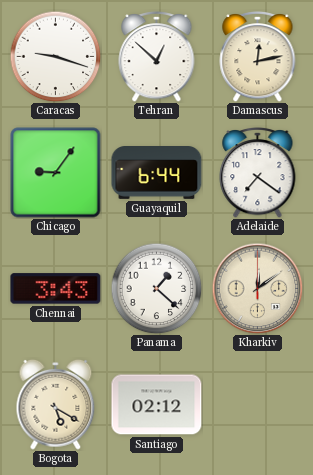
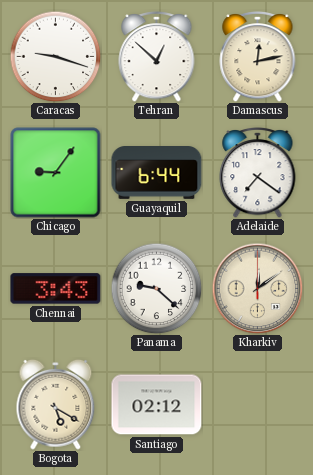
Panama: 1:22 -> 9:22 (156, 288)
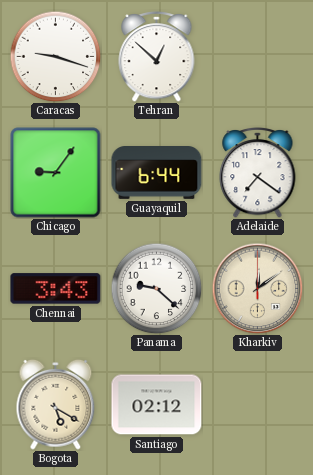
Damascus: 12:13 -> none (258, 56)
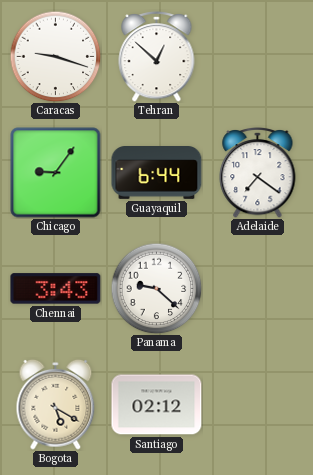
Kharkiv: 12:09 -> none (257, 288)
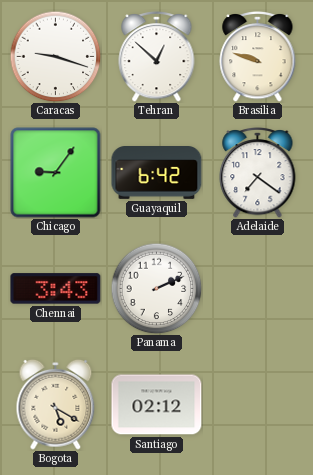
Brasilia: none -> 9:48 (258, 56)
Guayaquil: 6:44 -> 6:42 (157, 173)
Panama: 9:22 -> 2:11 (156, 288)
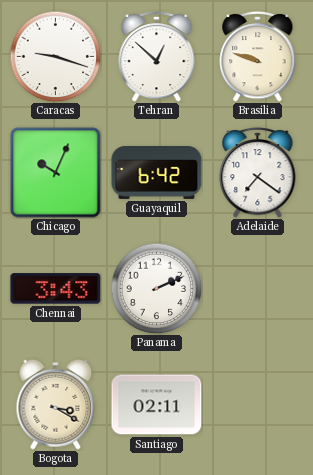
Chicago: 9:06 -> 10:04 (56, 173)
Bogota: 5:20 -> 3:20 (56, 404)
Santiago: 02:12 -> 02:11 (157, 405)
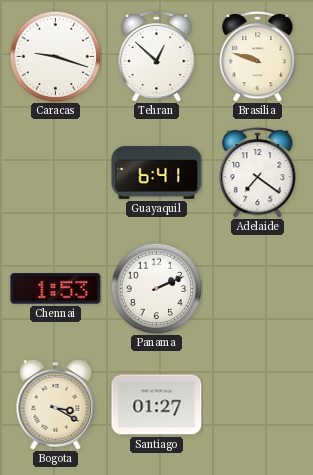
Chicago: 10:04 -> none (56, 173)
Guayaquil: 6:42 -> 6:41 (157, 173)
Chennai: 3:43 -> 1:53 (56, 289)
Santiago: 02:11 -> 01:27 (157, 405)
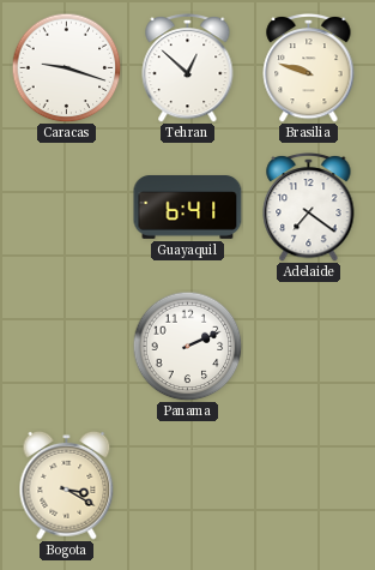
Chennai: 1:53 -> none (56, 289)
Santiago: 01:27 -> none (157, 405)
